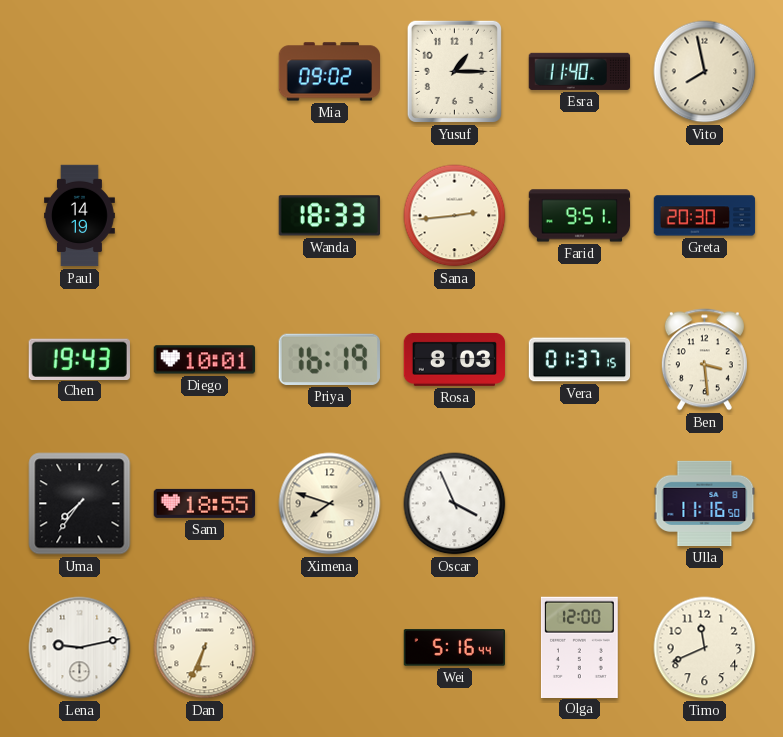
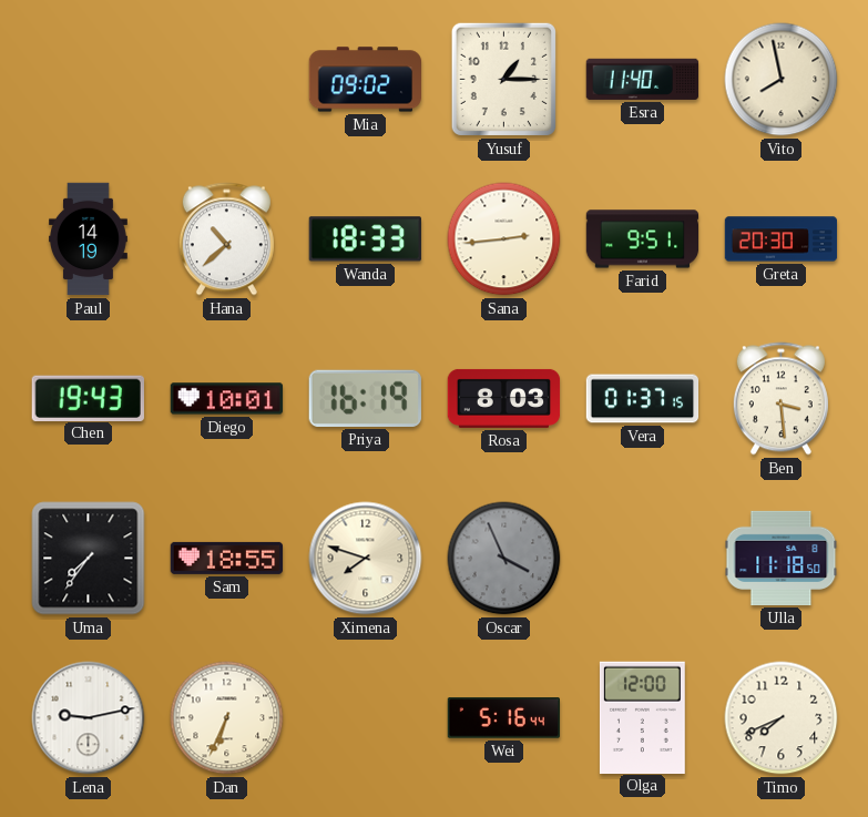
Hana: none -> 10:38 (226, 239)
Oscar dial: white -> grey (504, 559)
Ulla: 11:16 -> 11:18 (782, 558)
Timo: 11:41 -> 7:41 (782, 718)
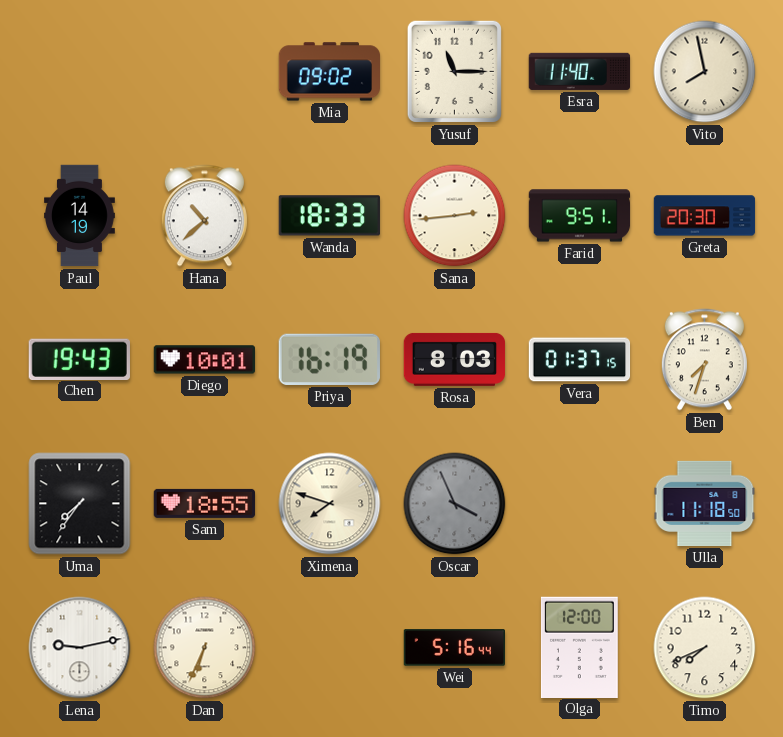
Yusuf: 1:15 -> 11:15 (454, 71)
Ben: 3:29 -> 7:33 (704, 360)
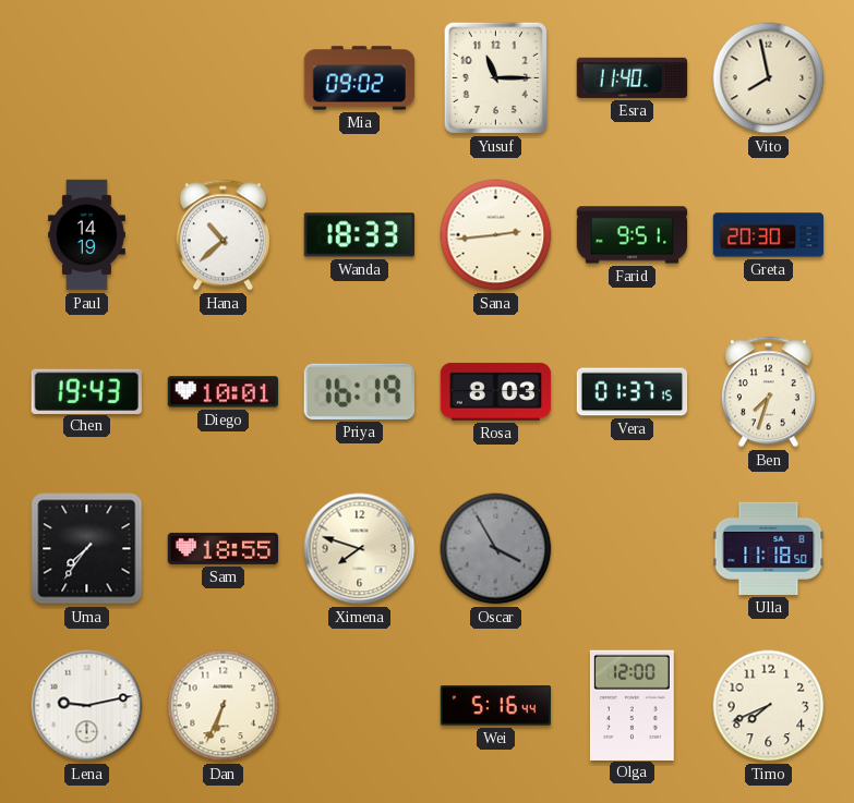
Oscar: 3:56 -> 3:55 (496, 549)
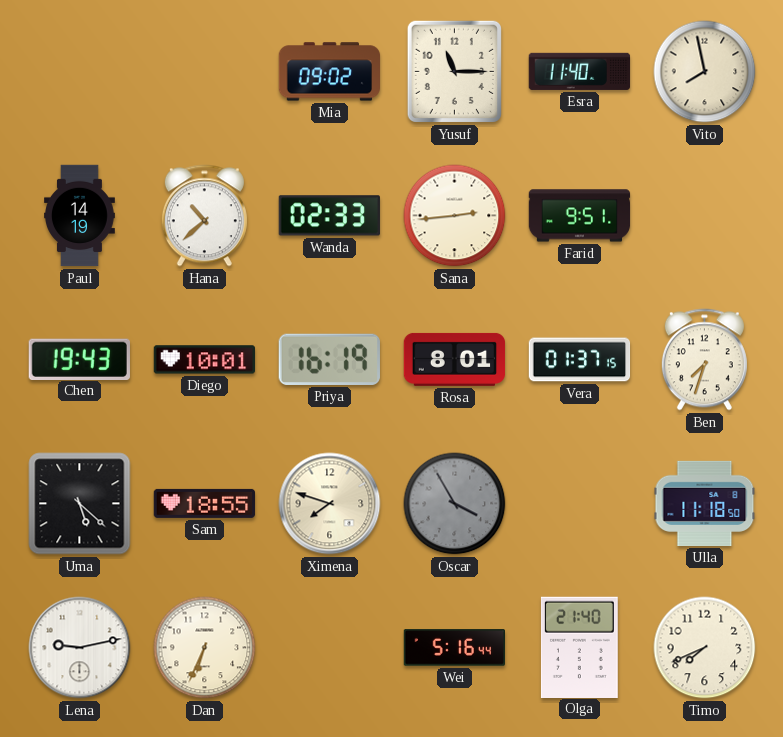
Wanda: 18:33 -> 02:33 (329, 216)
Greta: 20:30 -> none (769, 235)
Rosa: 8:03 -> 8:01 (455, 359)
Uma: 7:36 -> 5:22 (80, 504)
Olga: 12:00 -> 21:40 (579, 647)
